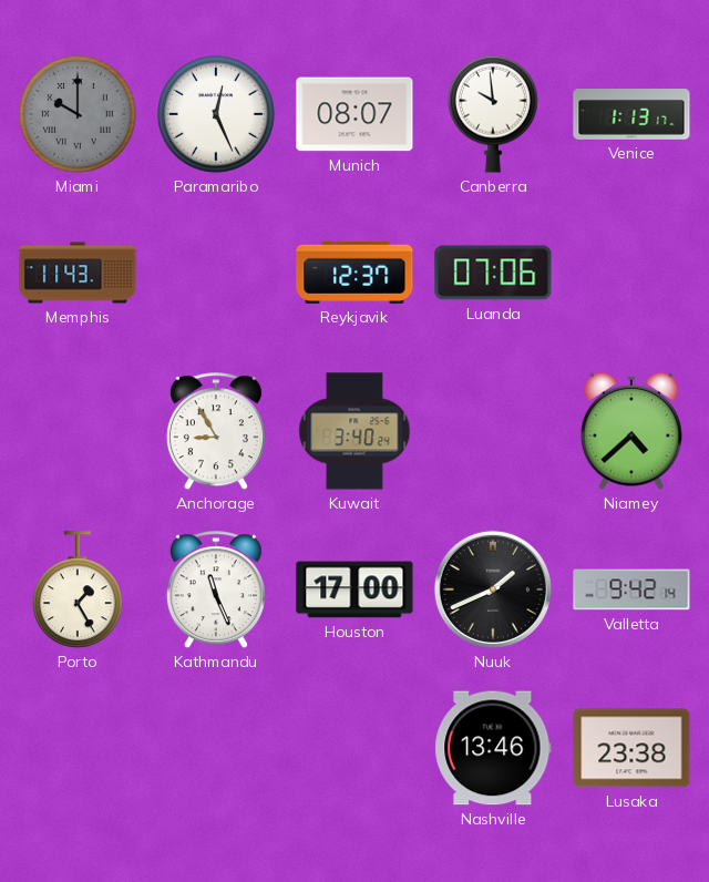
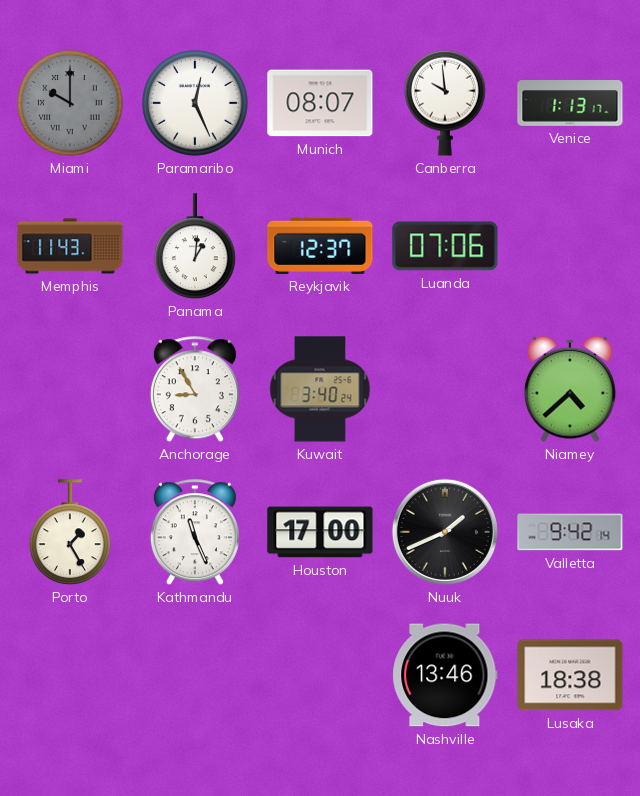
Panama: none -> 1:01 (196, 247)
Lusaka: 23:38 -> 18:38 (570, 675)
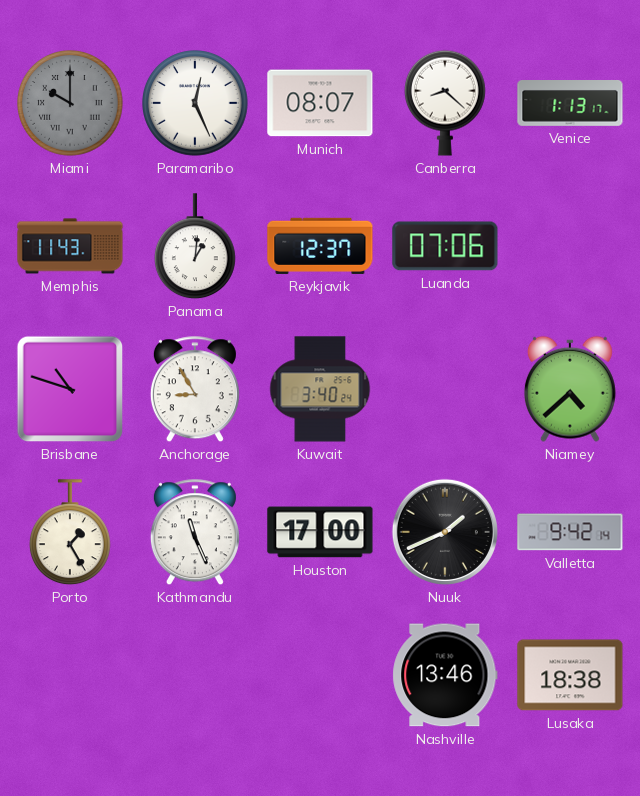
Canberra: 9:59 -> 8:22 (446, 103)
Brisbane: none -> 10:48 (70, 389)
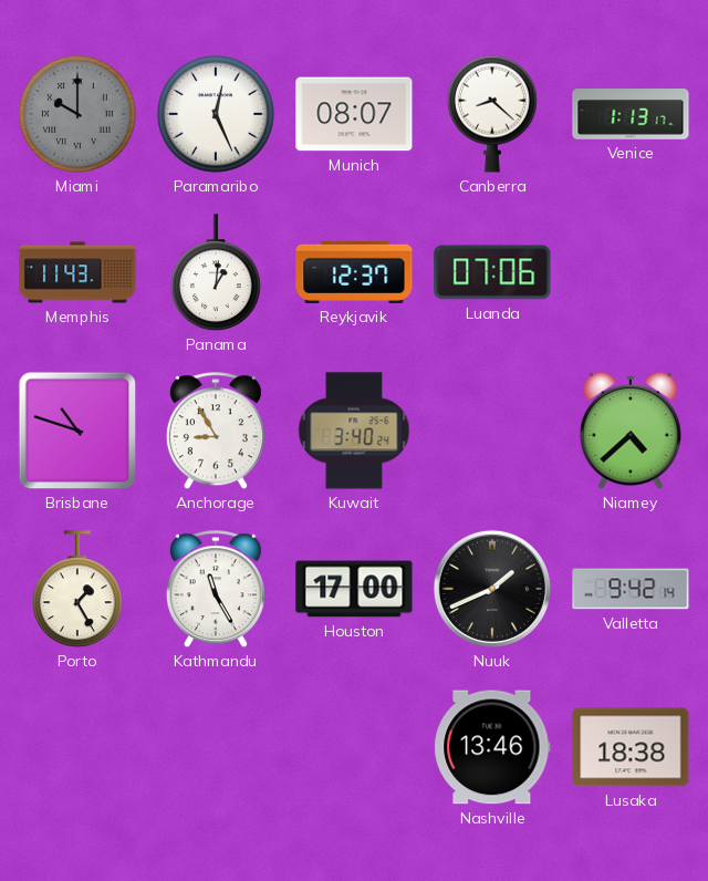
Kathmandu: 11:26 -> 11:25 (216, 590)
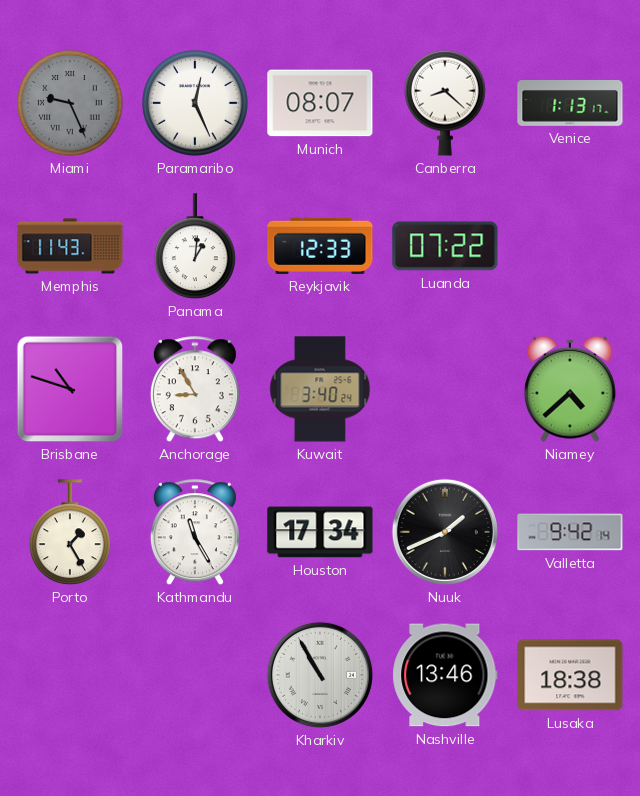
Miami: 10:00 -> 9:26 (71, 104)
Reykjavik: 12:37 -> 12:33 (320, 246)
Luanda: 07:06 -> 07:22 (445, 246)
Houston: 17:00 -> 17:34 (320, 532)
Kharkiv: none -> 10:55 (320, 675)
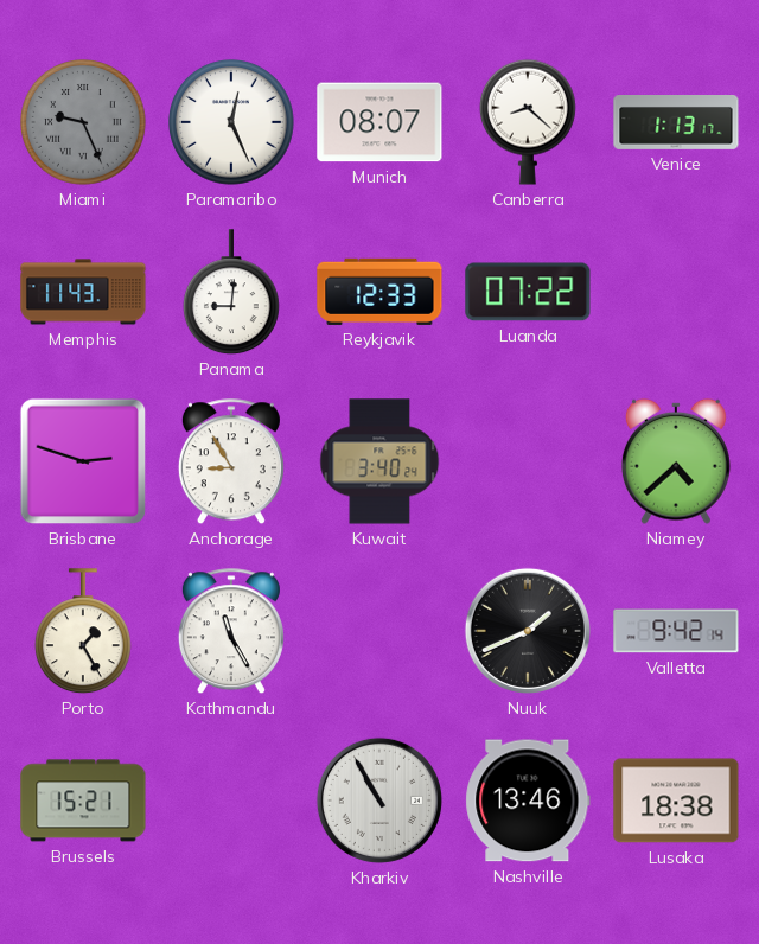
Panama: 1:01 -> 9:01 (232, 293)
Brisbane: 10:48 -> 2:48 (83, 461)
Houston: 17:34 -> none (320, 532)
Brussels: none -> 15:21 (83, 801)
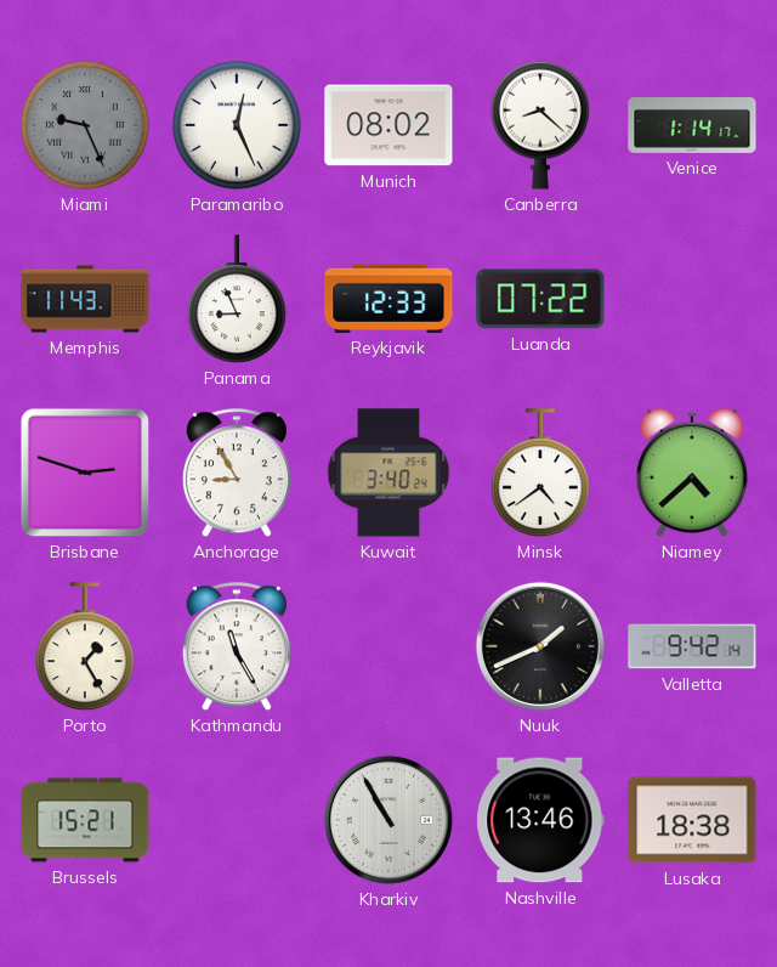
Munich: 08:07 -> 08:02 (388, 125)
Venice: 1:13 -> 1:14 (692, 126)
Panama: 9:01 -> 8:56 (238, 300)
Minsk: none -> 4:39 (541, 474)
